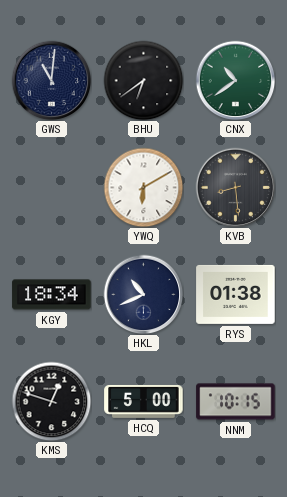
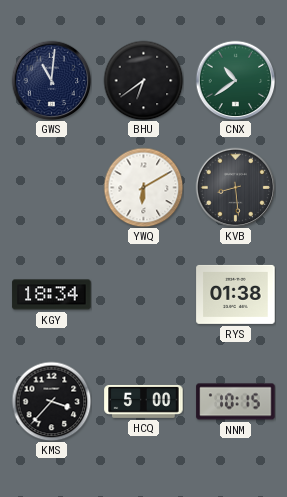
HKL: 10:41 -> none (143, 294)
KMS: 12:48 -> 3:37 (51, 401)
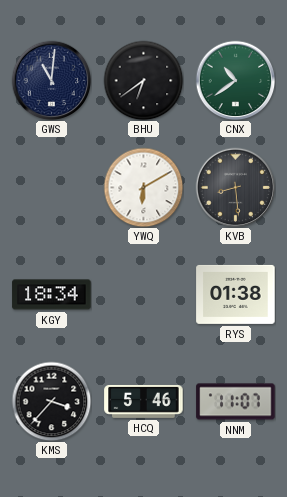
HCQ: 5:00 -> 5:46 (144, 401)
NNM: 10:15 -> 11:07 (236, 402)
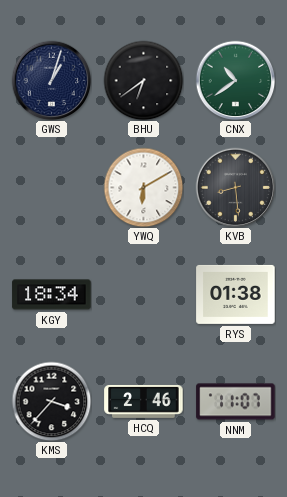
GWS: 11:01 -> 1:03 (51, 80)
HCQ: 5:46 -> 2:46 (144, 401)
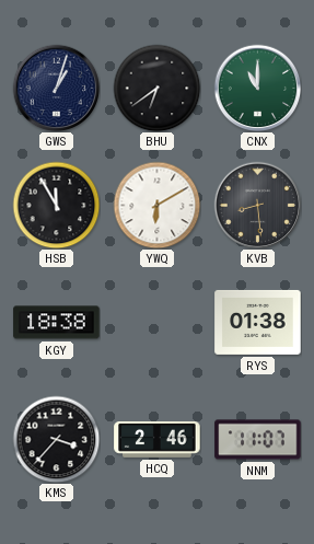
CNX: 10:39 -> 11:00 (257, 88)
HSB: none -> 11:55 (56, 205)
KGY: 18:34 -> 18:38 (57, 323)
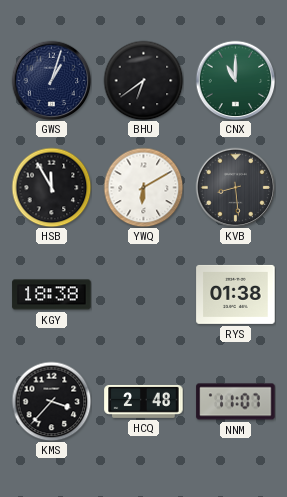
HCQ: 2:46 -> 2:48 (144, 401)
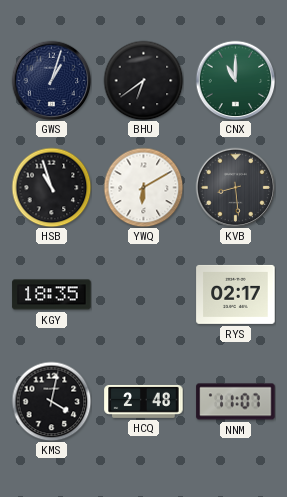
HSB: 11:55 -> 10:57 (51, 187)
KGY: 18:38 -> 18:35 (52, 295)
RYS: 01:38 -> 02:17 (236, 294)
KMS: 3:37 -> 4:02 (51, 401)
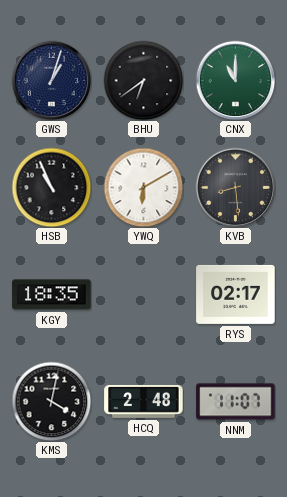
HSB: 10:57 -> 10:56 (51, 187)
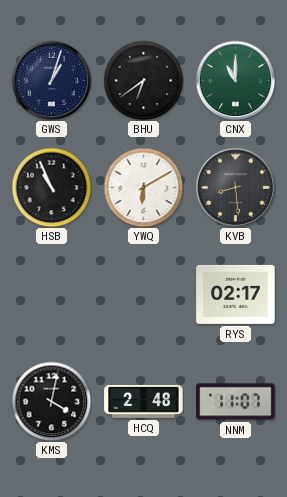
KGY: 18:35 -> none (52, 295)
